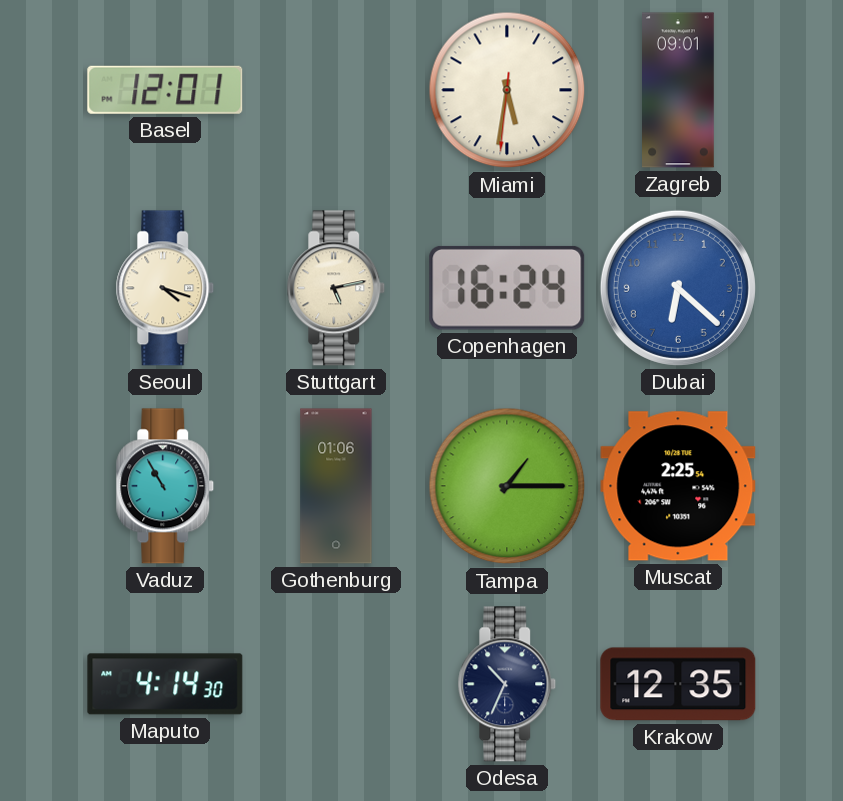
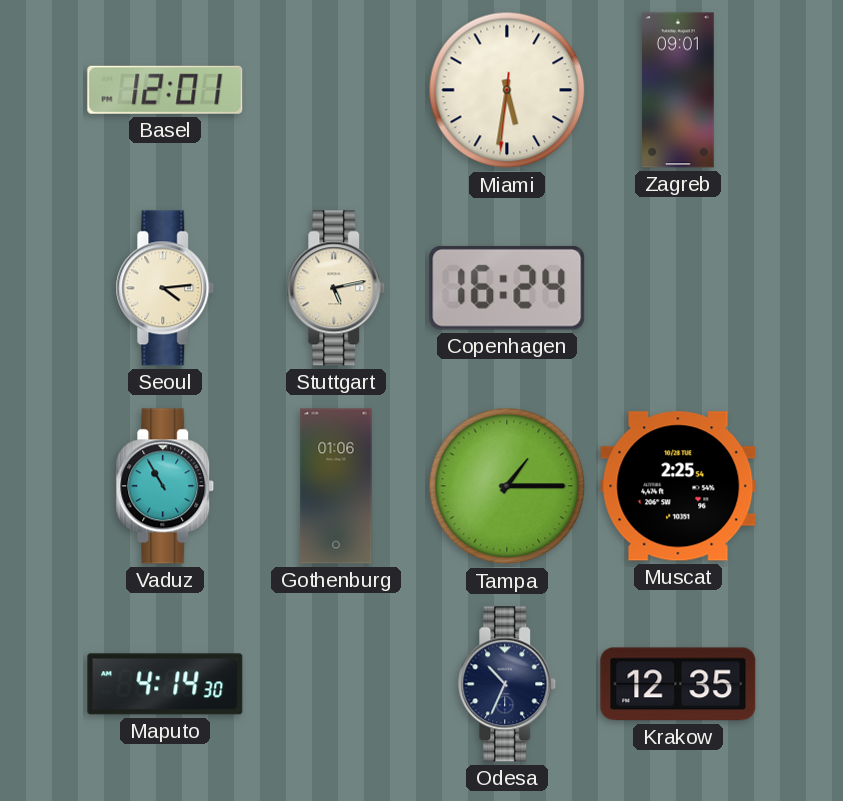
Seoul: 4:18 -> 4:14 (165, 288)
Dubai: 6:22 -> none (678, 288)
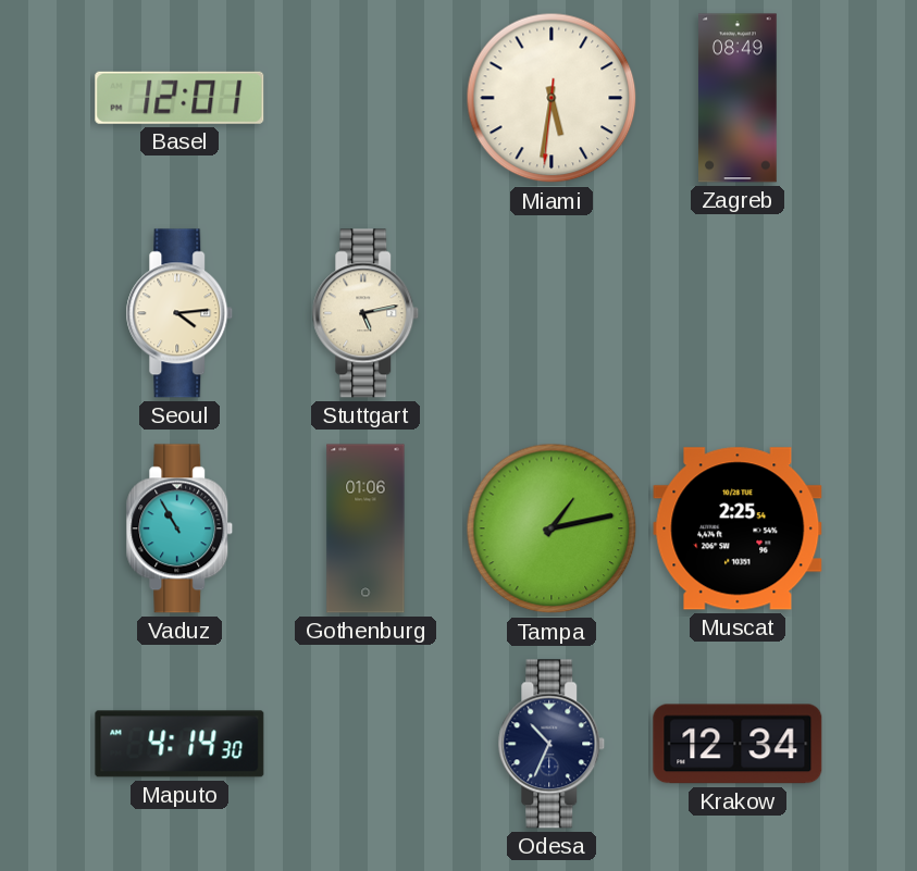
Zagreb: 09:01 -> 08:49 (739, 98)
Copenhagen: 16:24 -> none (507, 288)
Tampa: 1:15 -> 1:13 (552, 528)
Krakow: 12:35 -> 12:34 (738, 744)
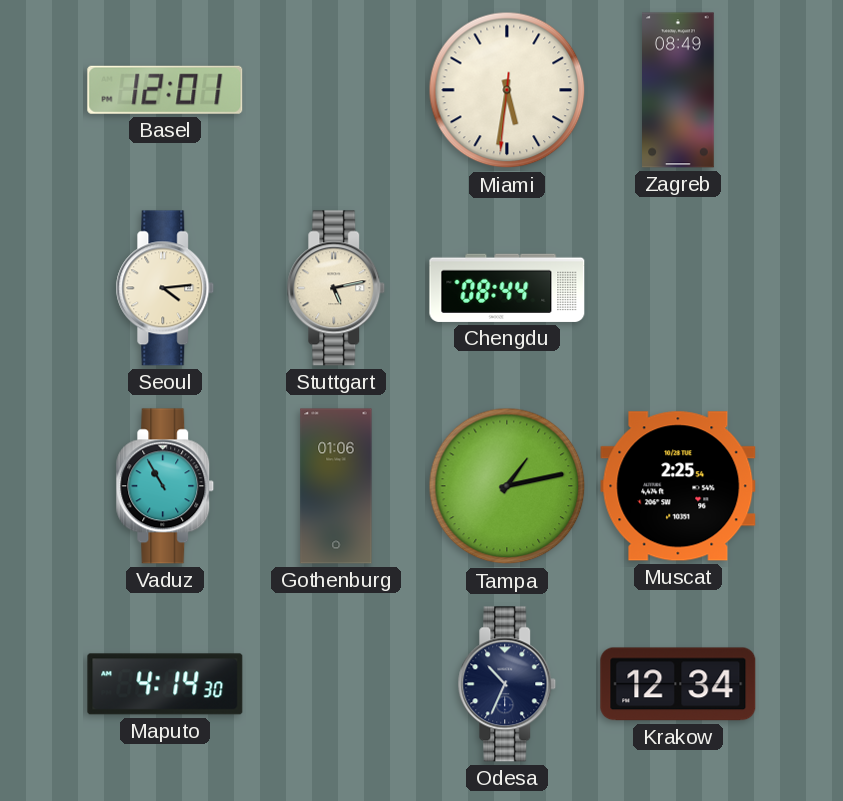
Chengdu: none -> 08:44 (507, 288)
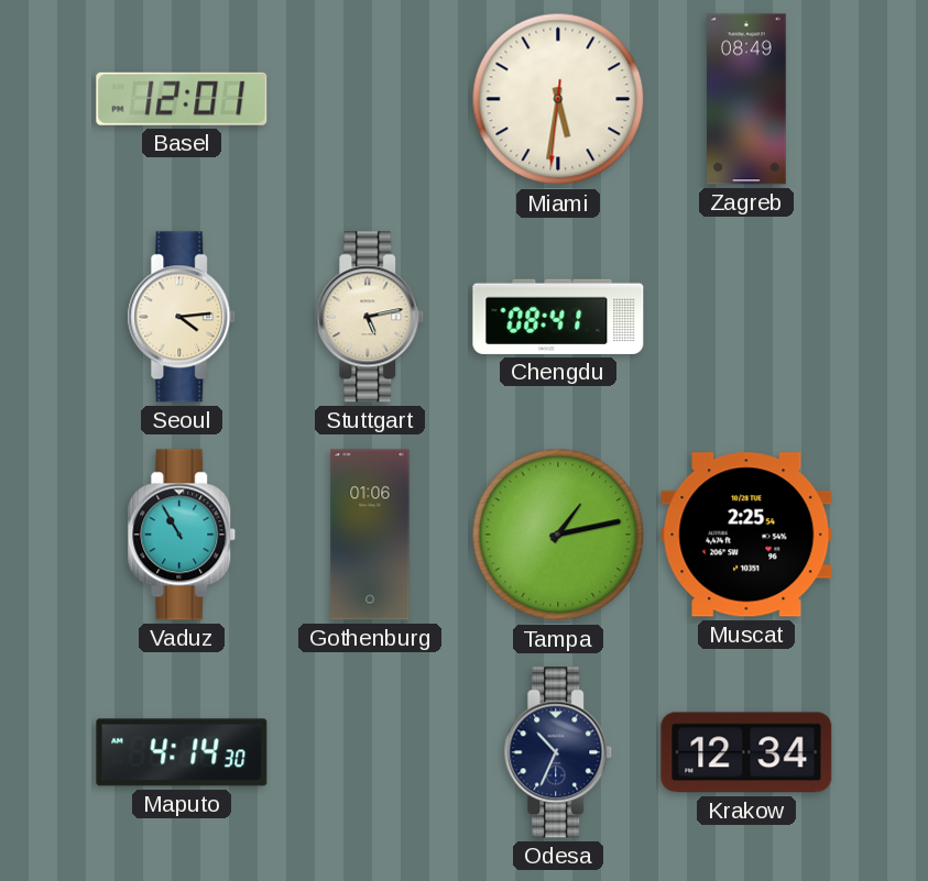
Chengdu: 08:44 -> 08:41 (558, 317)
